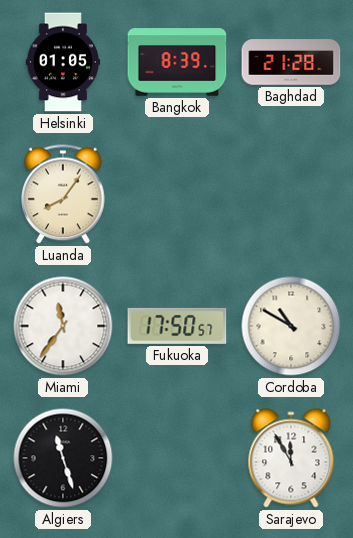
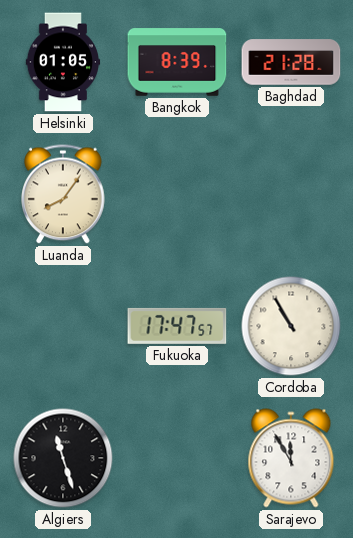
Miami: 11:36 -> none (63, 326)
Fukuoka: 17:50 -> 17:47 (177, 326)
Cordoba: 10:50 -> 10:55 (291, 326)
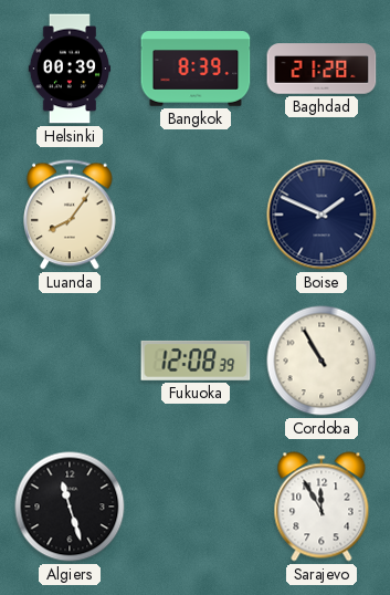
Helsinki: 01:05 -> 00:39 (70, 69)
Boise: none -> 1:49 (322, 215)
Fukuoka: 17:47 -> 12:08 (196, 361)
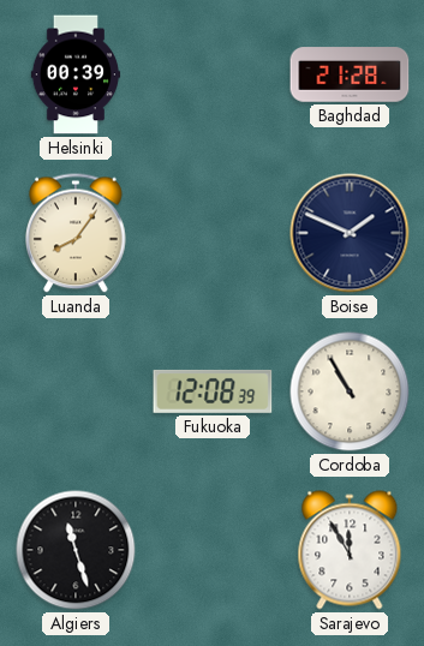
Bangkok: 8:39 -> none (196, 69)
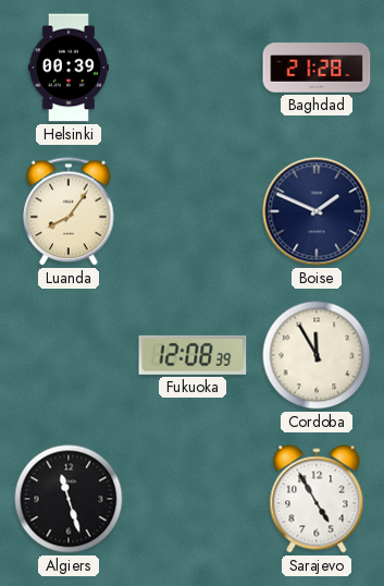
Cordoba: 10:55 -> 11:55 (317, 355)
Sarajevo: 11:55 -> 4:55 (317, 499)
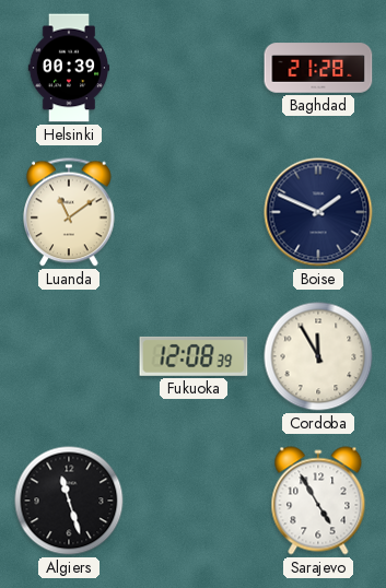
Luanda: 8:06 -> 11:09 (70, 212)
